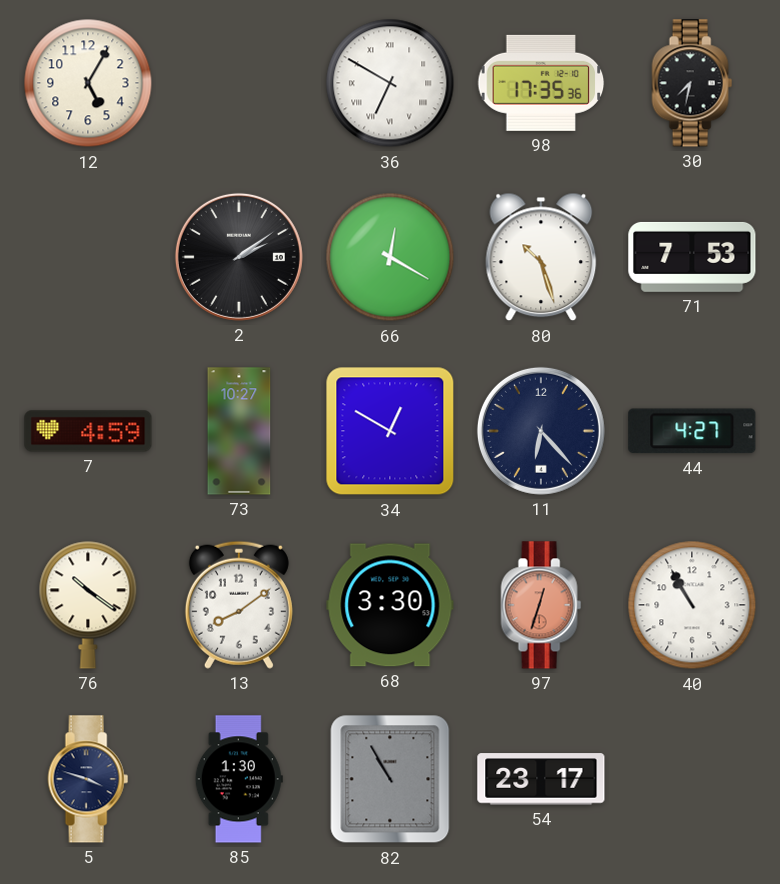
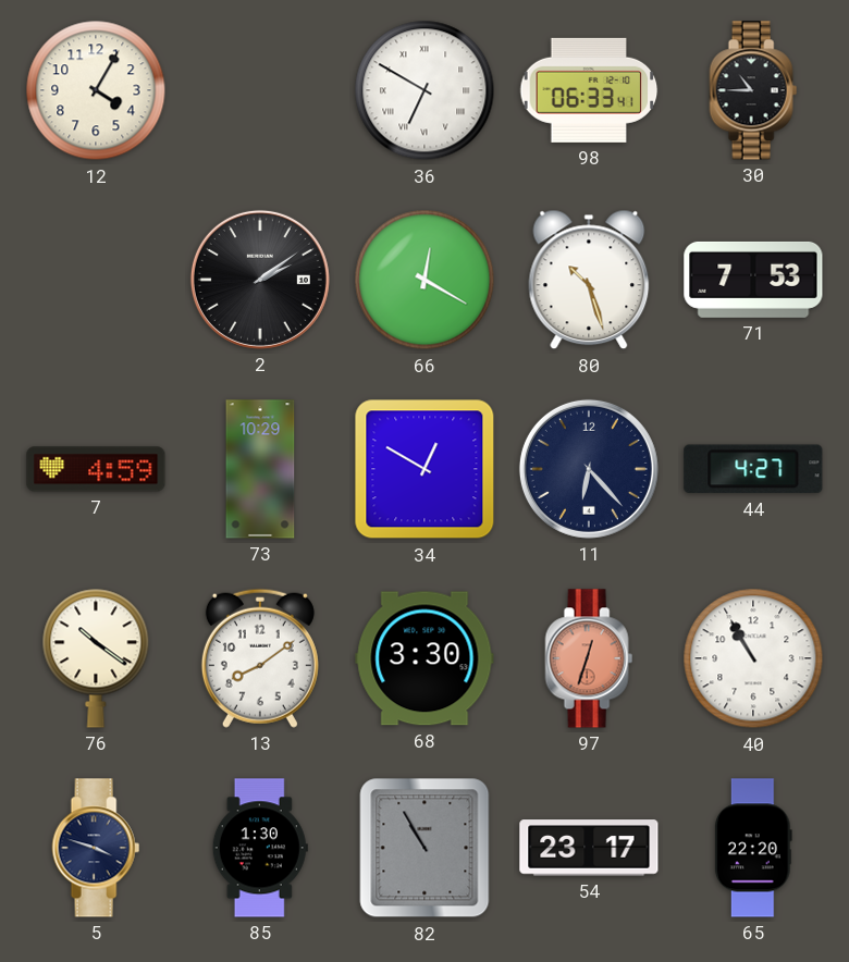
12: 5:05 -> 4:05 (96, 90)
98: 17:35 -> 06:33 (589, 90)
30: 7:32 -> 10:45 (753, 90)
73: 10:27 -> 10:29 (260, 469)
65: none -> 22:20 (753, 848)
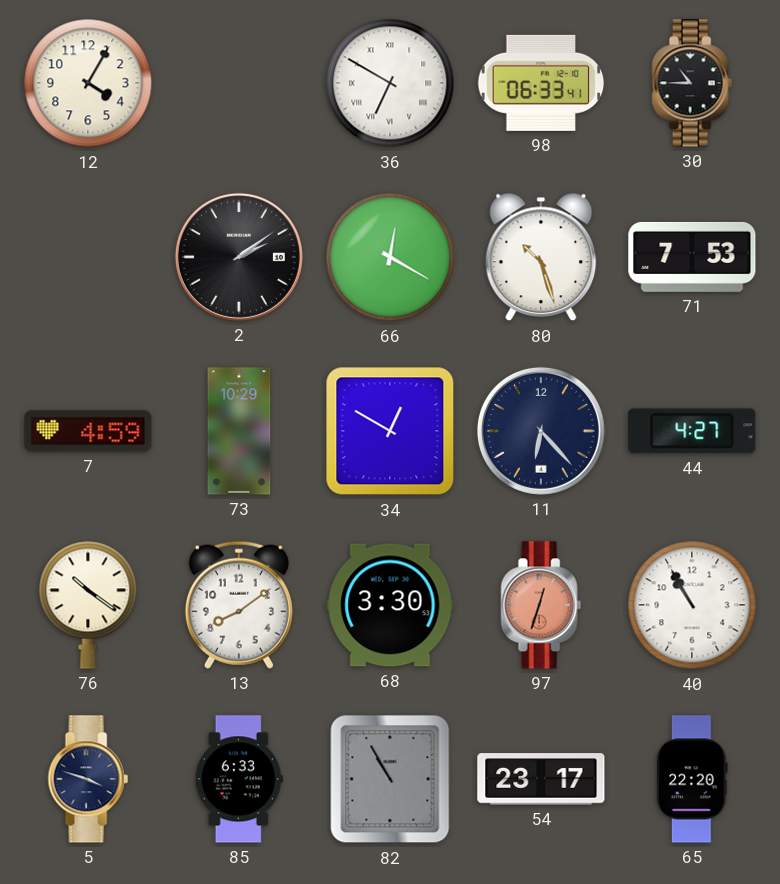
85: 1:30 -> 6:33 (239, 779)
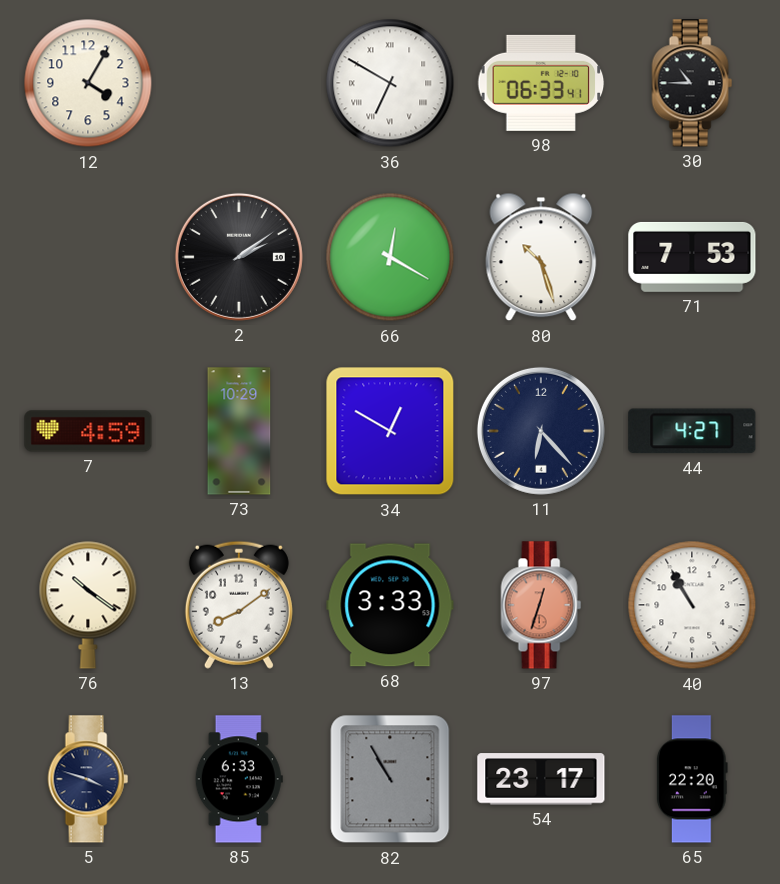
68: 3:30 -> 3:33 (390, 605)
